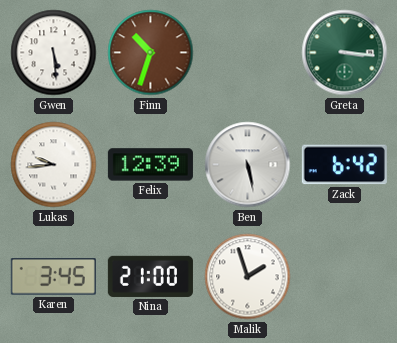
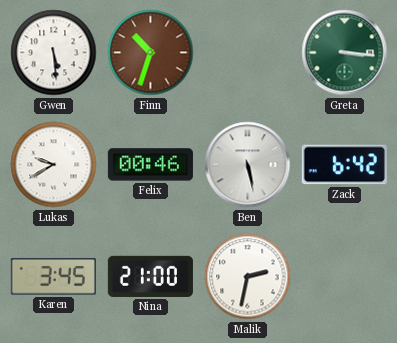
Lukas: 9:44 -> 9:40 (54, 165)
Felix: 12:39 -> 00:46 (150, 165)
Malik: 1:57 -> 2:32 (248, 277)
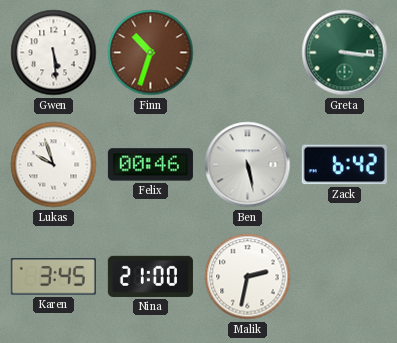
Lukas: 9:40 -> 9:57 (54, 165)
